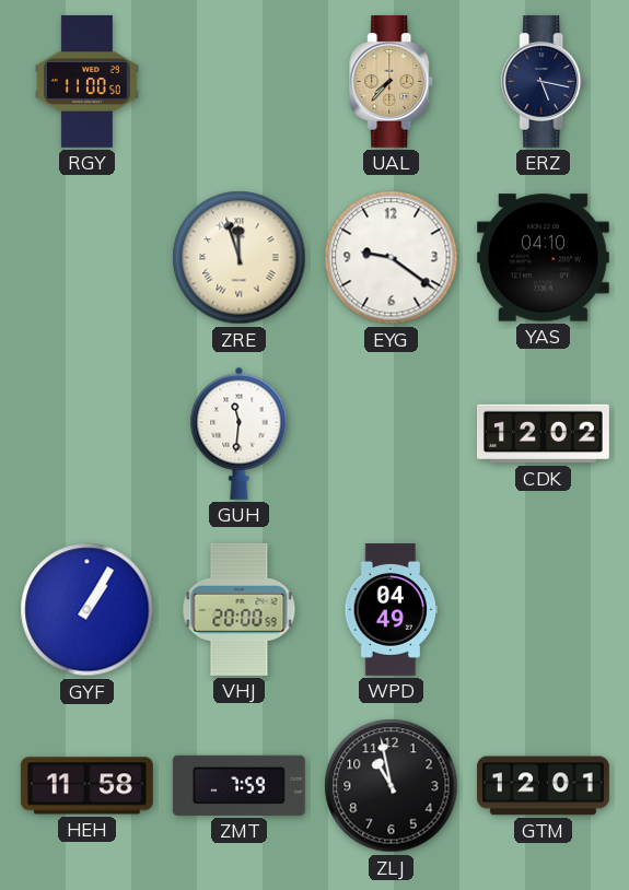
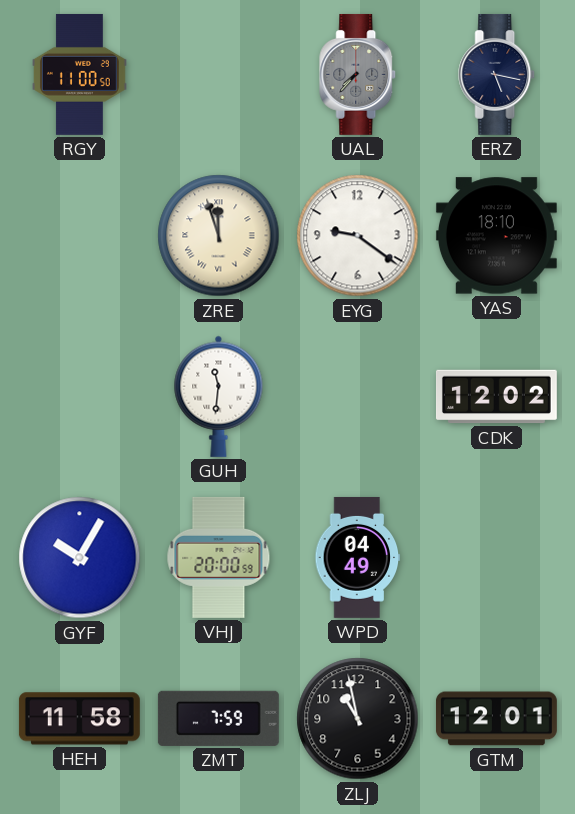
UAL dial: champagne -> grey (358, 74)
YAS: 04:10 -> 18:10 (496, 236)
GYF: 1:05 -> 10:05 (80, 558)
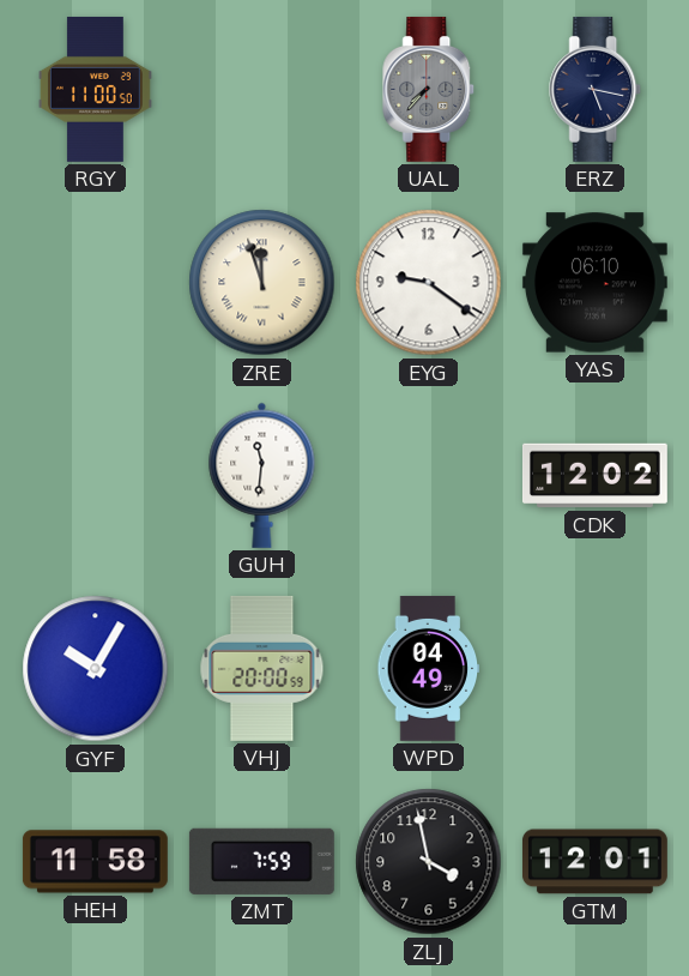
YAS: 18:10 -> 06:10 (594, 283)
ZLJ: 10:58 -> 3:58 (429, 862)
